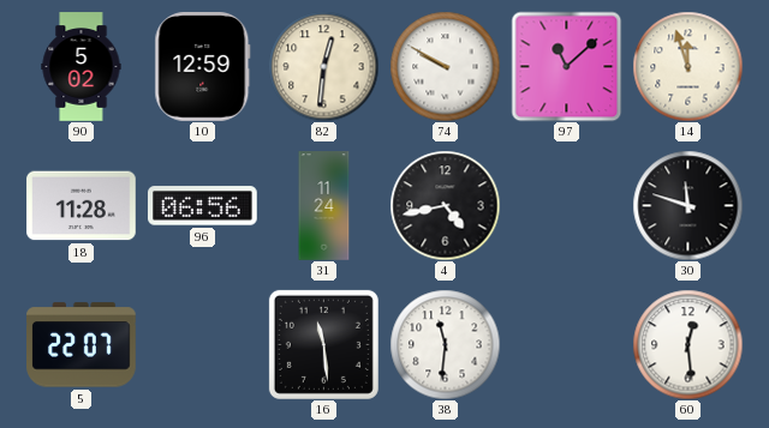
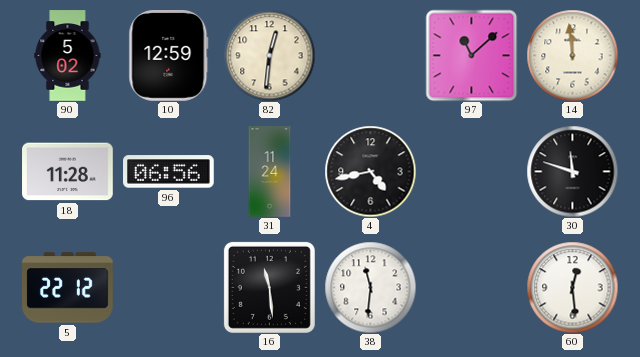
74: 9:50 -> none (445, 66)
14: 11:57 -> 11:59 (572, 55)
5: 22:07 -> 22:12 (68, 288)
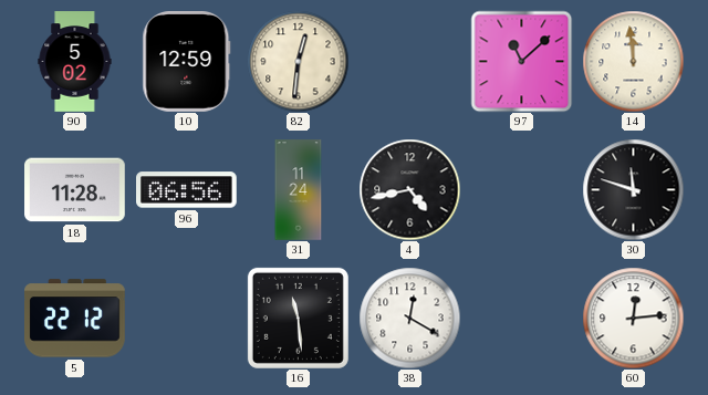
38: 11:31 -> 12:20 (409, 318)
60: 12:29 -> 12:14 (633, 318)
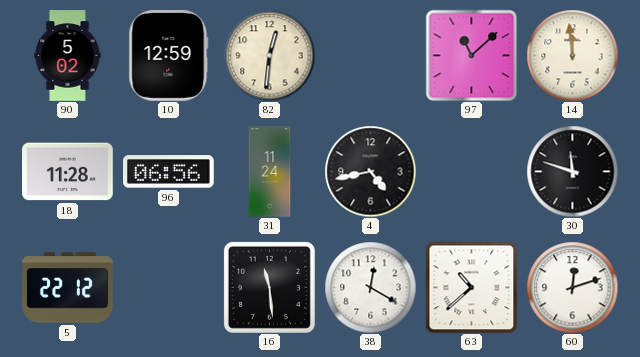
63: none -> 10:38 (471, 287)
60: 12:14 -> 12:12 (572, 287)
